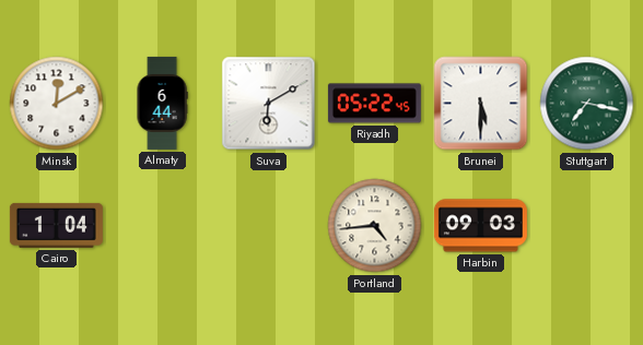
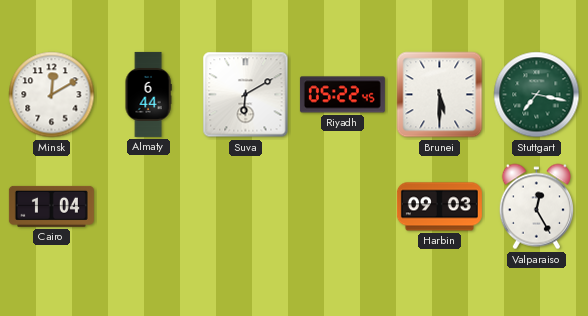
Portland: 4:44 -> none (375, 226)
Valparaiso: none -> 12:25 (536, 207)
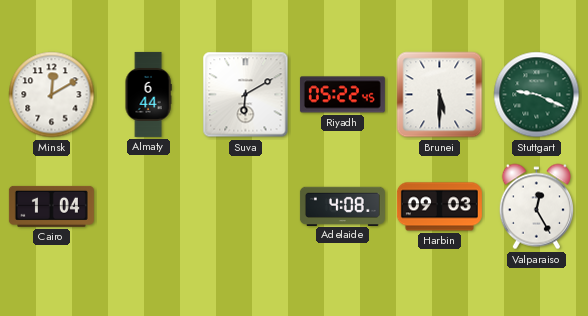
Stuttgart: 7:17 -> 9:19 (537, 95)
Adelaide: none -> 4:08 (342, 206)
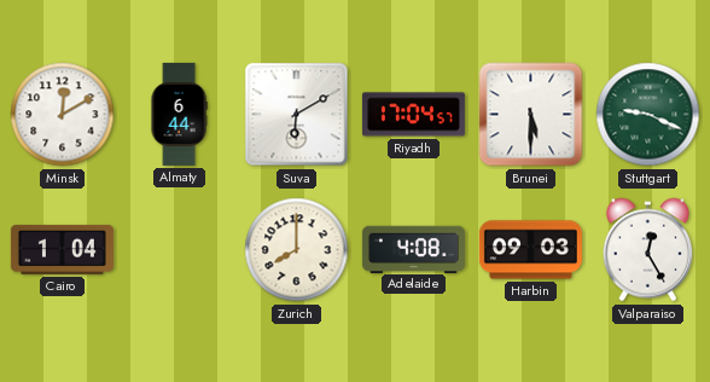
Riyadh: 05:22 -> 17:04 (413, 115)
Zurich: none -> 8:00 (297, 250)
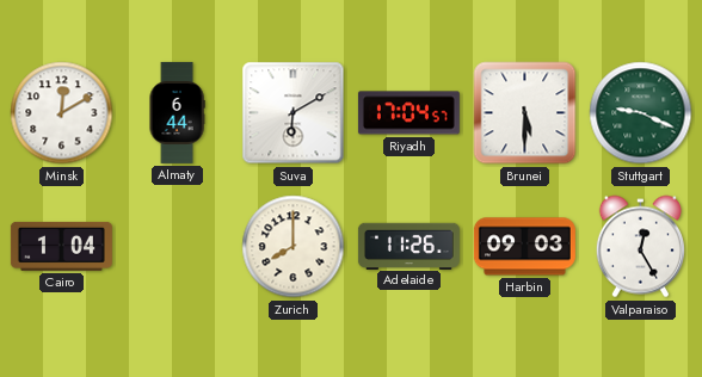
Adelaide: 4:08 -> 11:26 (408, 246)
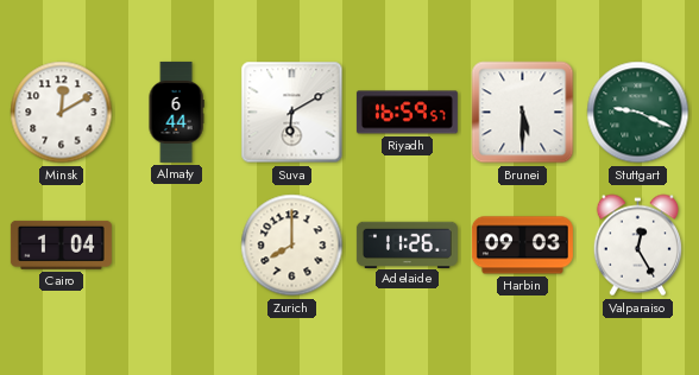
Riyadh: 17:04 -> 16:59 (407, 113)
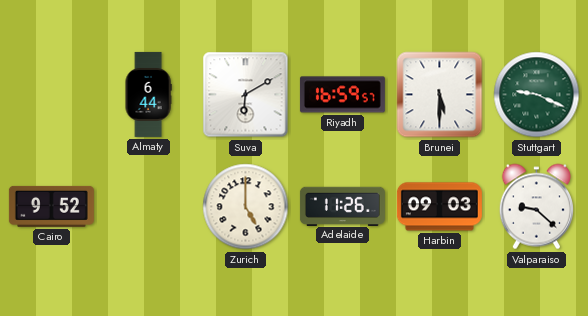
Minsk: 12:10 -> none (62, 113)
Cairo: 1:04 -> 9:52 (51, 206)
Zurich: 8:00 -> 5:00 (246, 207)
Valparaiso: 12:25 -> 9:22 (536, 207)
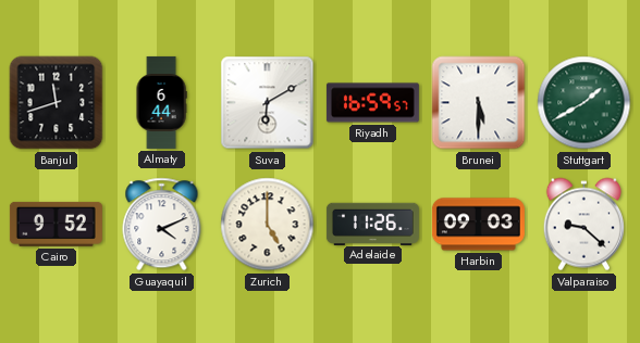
Banjul: none -> 11:42 (57, 103)
Stuttgart: 9:19 -> 1:40 (584, 103)
Guayaquil: none -> 4:11 (162, 225)
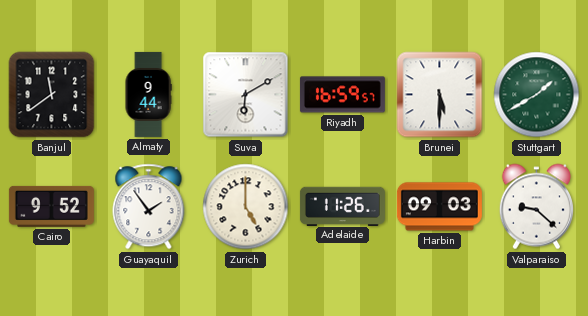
Banjul: 11:42 -> 11:39 (52, 95)
Almaty: 6:44 -> 9:44 (148, 94)
Guayaquil: 4:11 -> 1:54 (149, 207)
